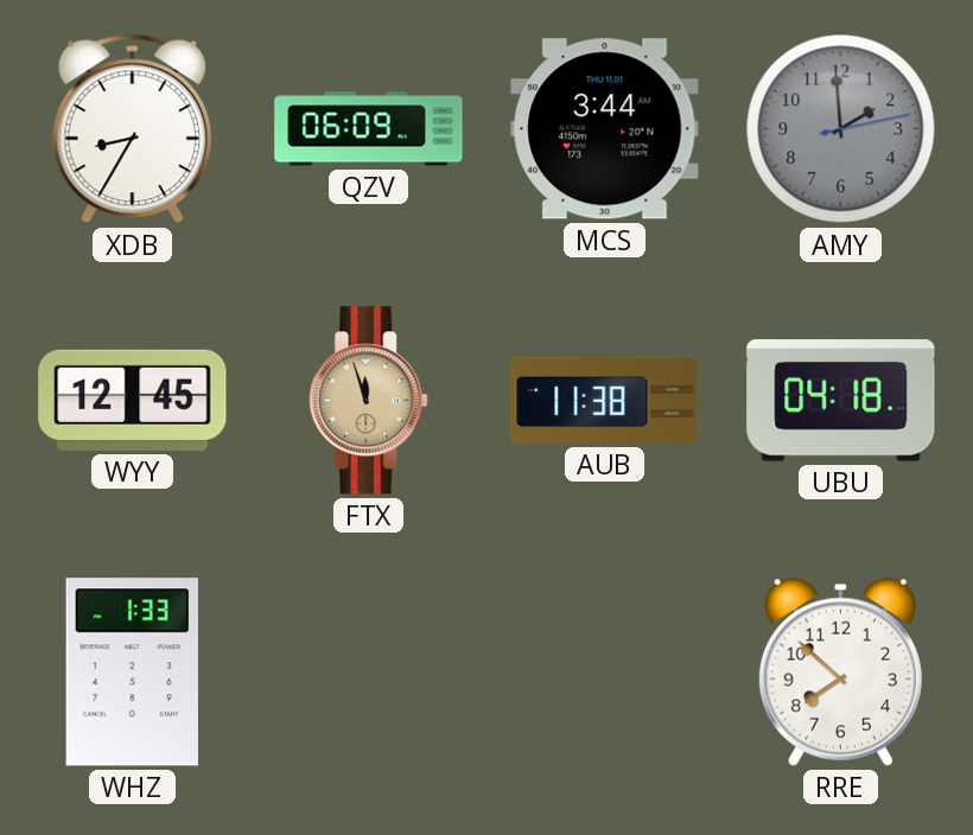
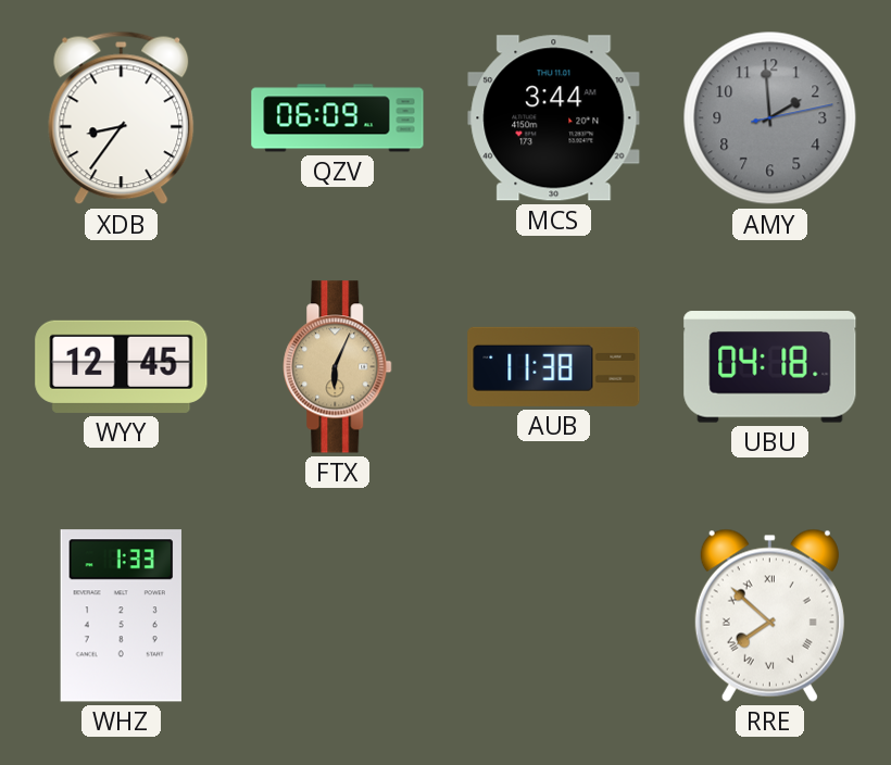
XDB: 8:35 -> 8:36 (122, 118)
FTX: 11:57 -> 6:04 (338, 367)
RRE numerals: Arabic -> Roman (769, 615)
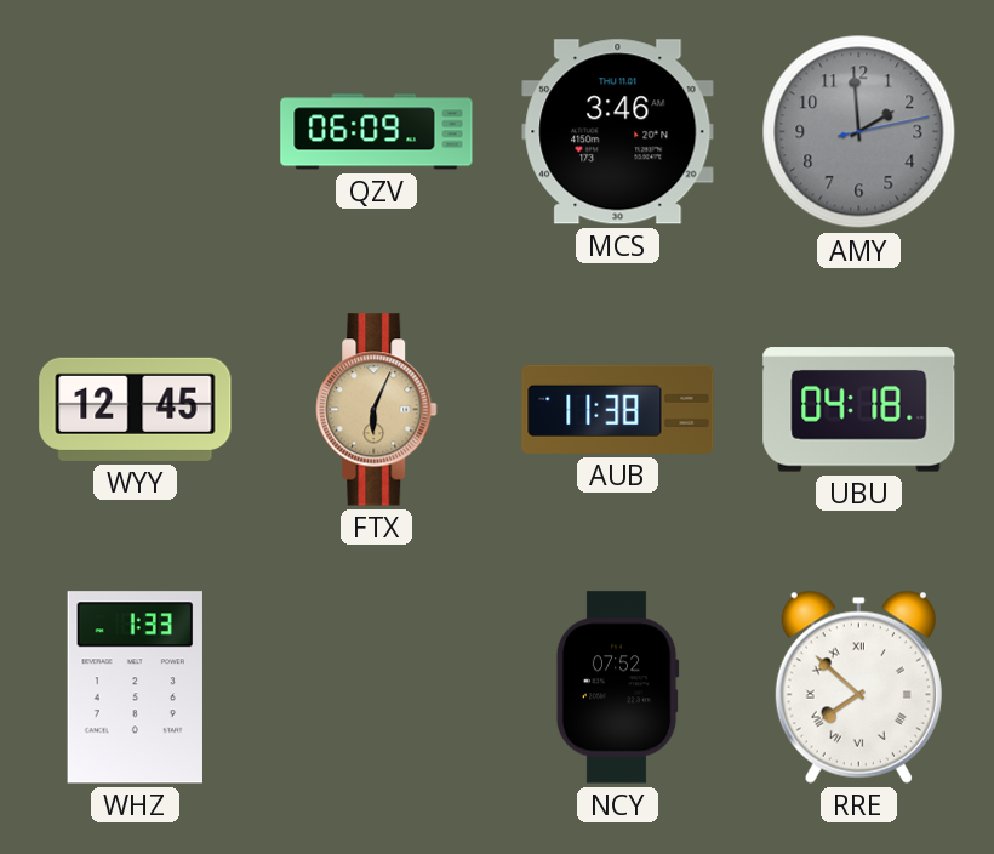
XDB: 8:36 -> none (122, 118)
MCS: 3:44 -> 3:46 (618, 132)
NCY: none -> 07:52 (617, 688)
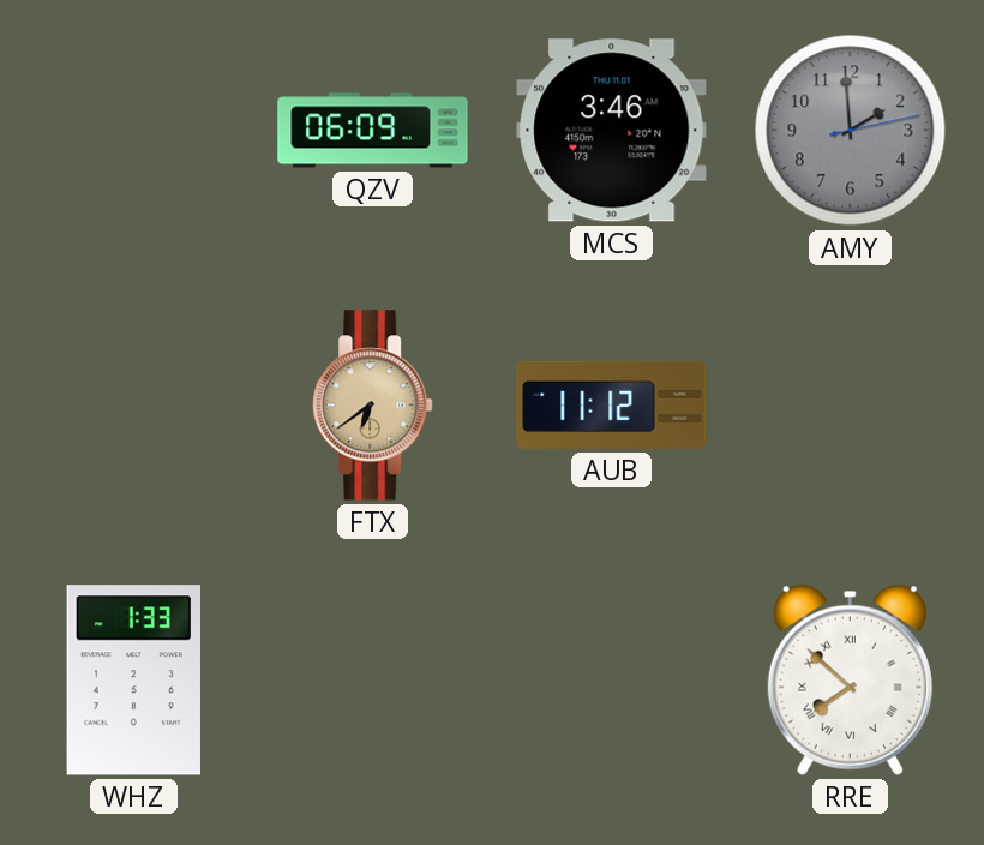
WYY: 12:45 -> none (136, 409)
FTX: 6:04 -> 6:39 (373, 406)
AUB: 11:38 -> 11:12 (612, 404)
UBU: 04:18 -> none (859, 410)
NCY: 07:52 -> none (617, 688)
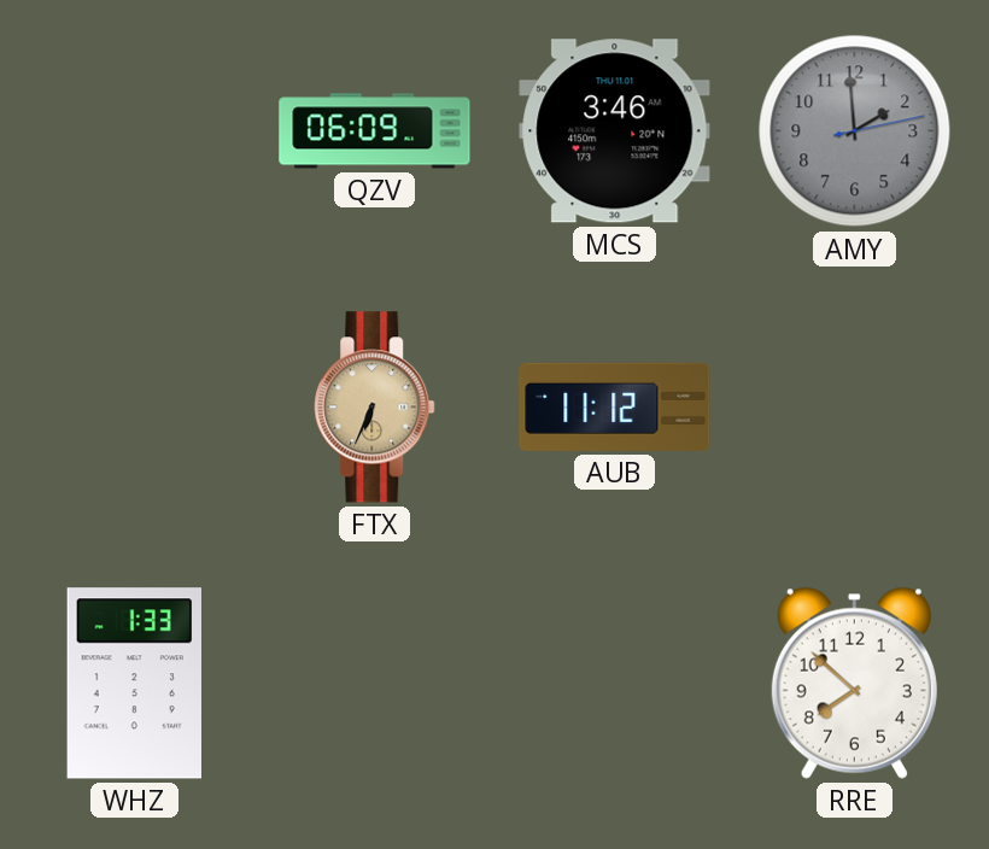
FTX: 6:39 -> 6:34 (375, 408)
RRE numerals: Roman -> Arabic (854, 683)
